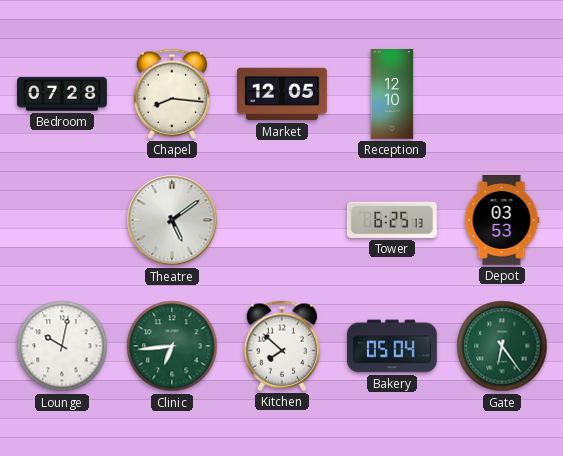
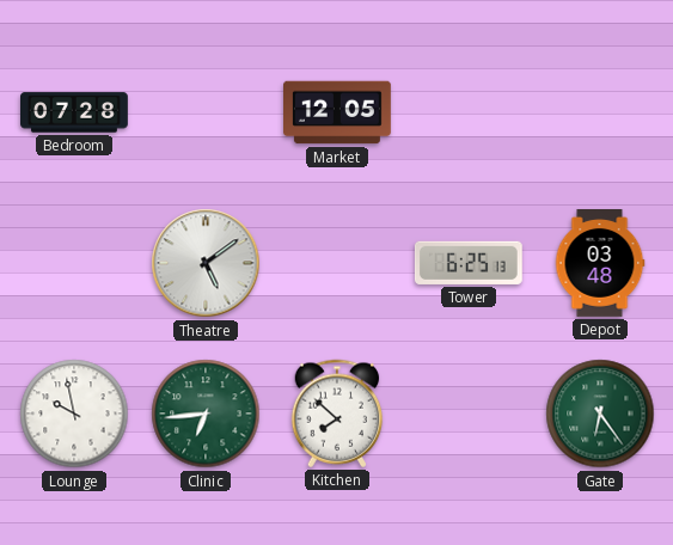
Chapel: 8:16 -> none (172, 94)
Reception: 12:10 -> none (392, 95)
Depot: 03:53 -> 03:48 (600, 264)
Lounge: 10:02 -> 9:58 (74, 414)
Bakery: 05:04 -> none (393, 346)
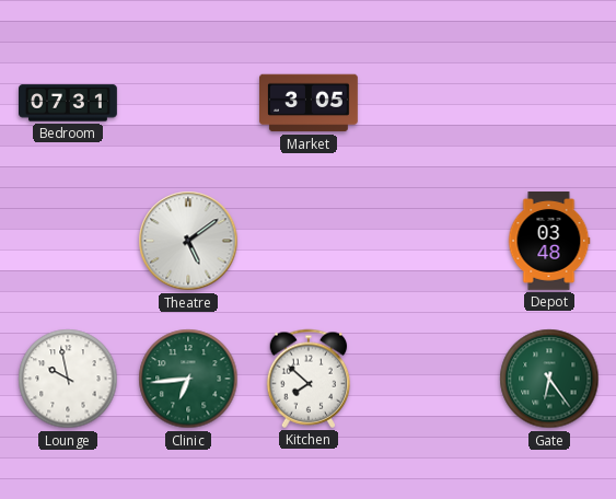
Bedroom: 07:28 -> 07:31 (69, 103)
Market: 12:05 -> 3:05 (310, 103)
Tower: 6:25 -> none (469, 263)
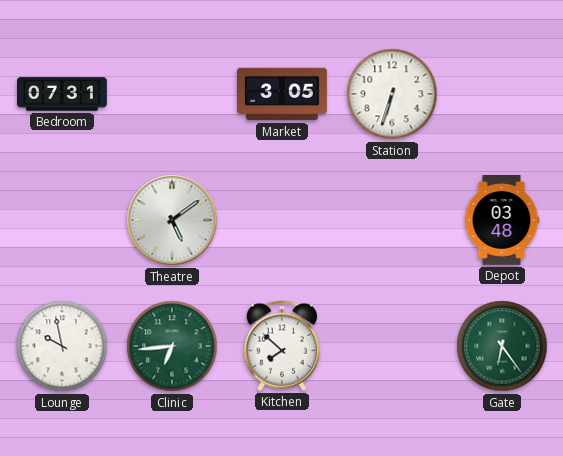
Station: none -> 6:33 (392, 94)
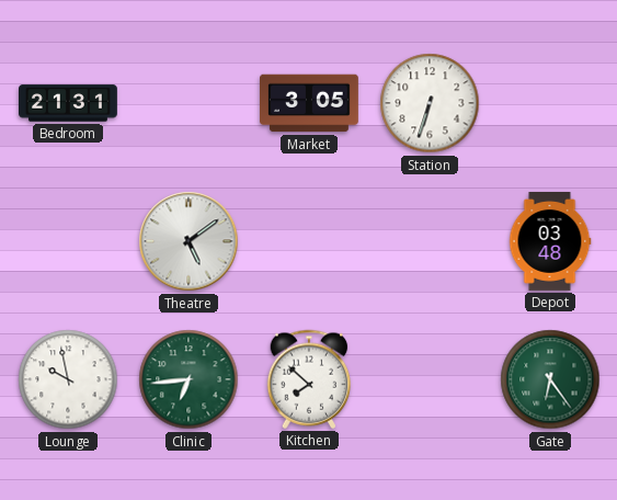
Bedroom: 07:31 -> 21:31 (69, 103)
